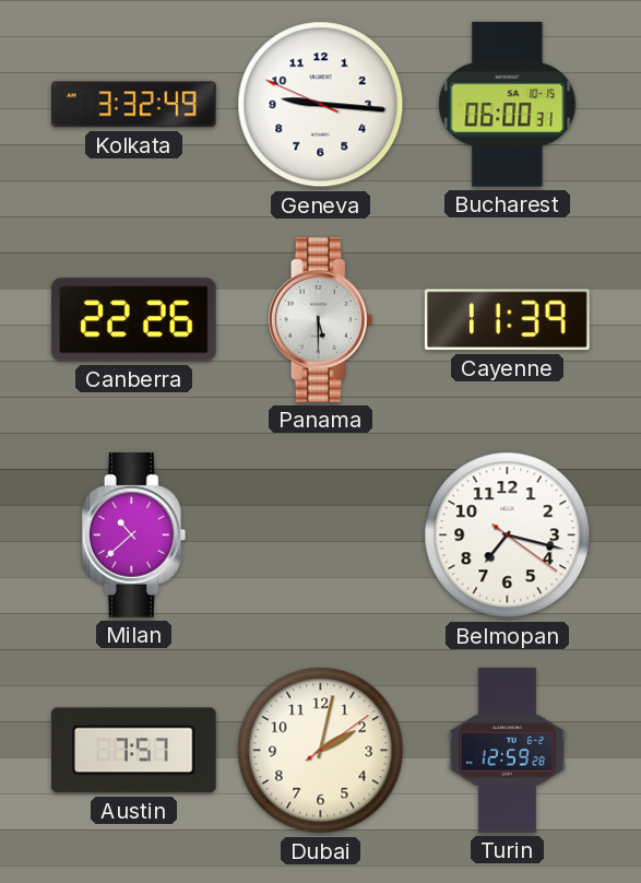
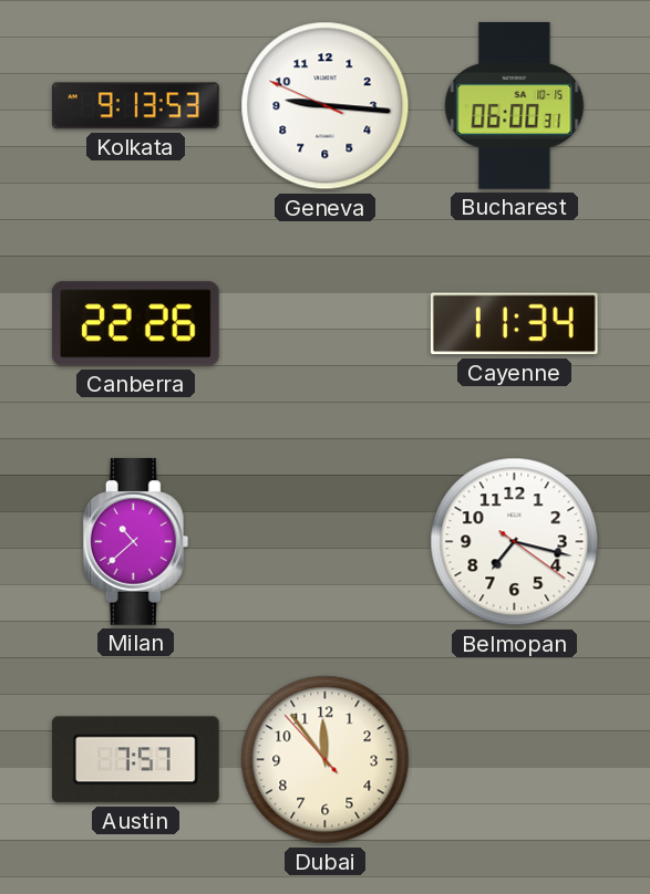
Kolkata: 3:32 -> 9:13 (135, 106)
Panama: 5:30 -> none (321, 320)
Cayenne: 11:39 -> 11:34 (514, 324)
Dubai: 2:02 -> 11:53 (326, 760)
Turin: 12:59 -> none (507, 751)
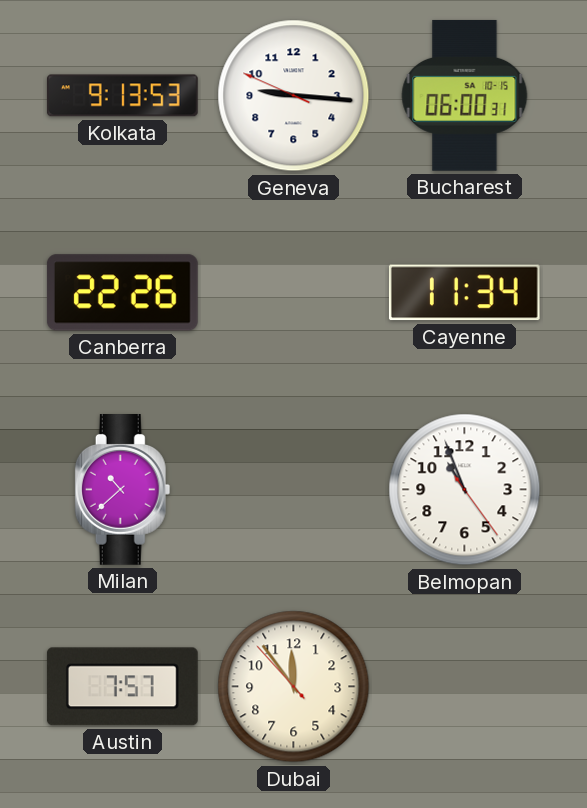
Belmopan: 7:17 -> 10:56 (465, 490)
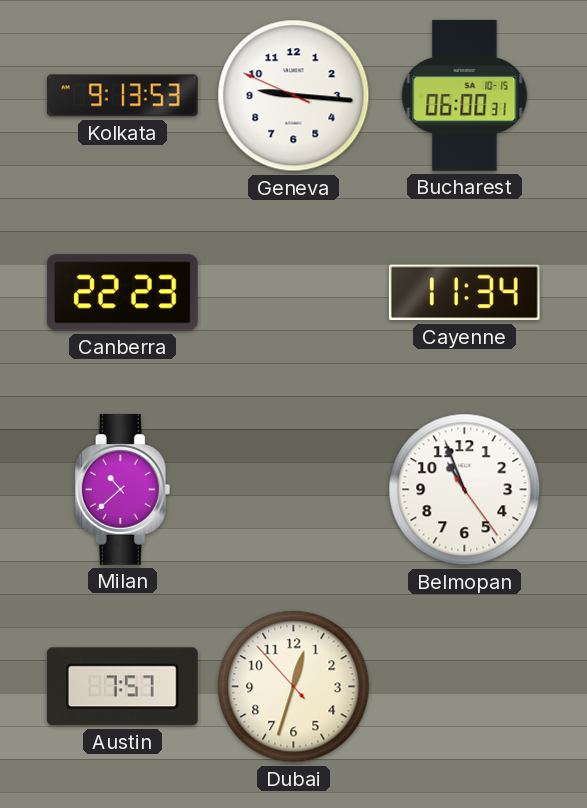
Canberra: 22:26 -> 22:23 (122, 293)
Dubai: 11:53 -> 12:32 (294, 687)
